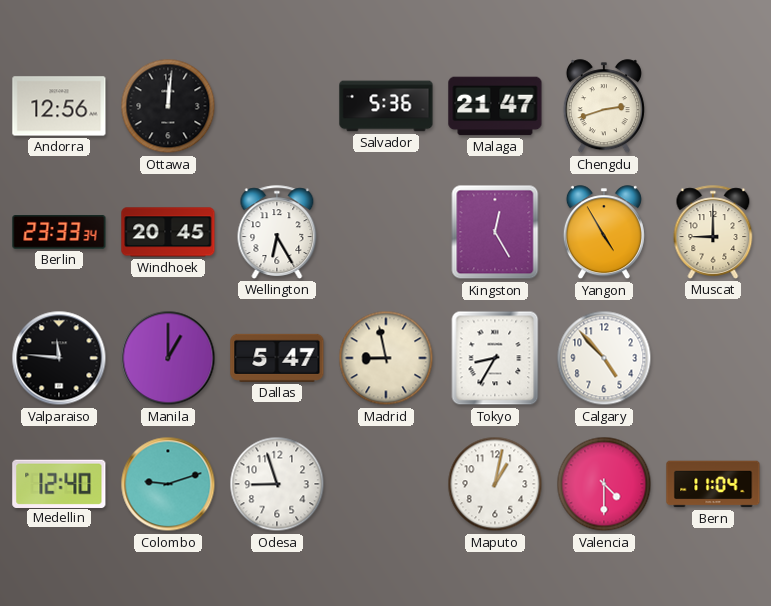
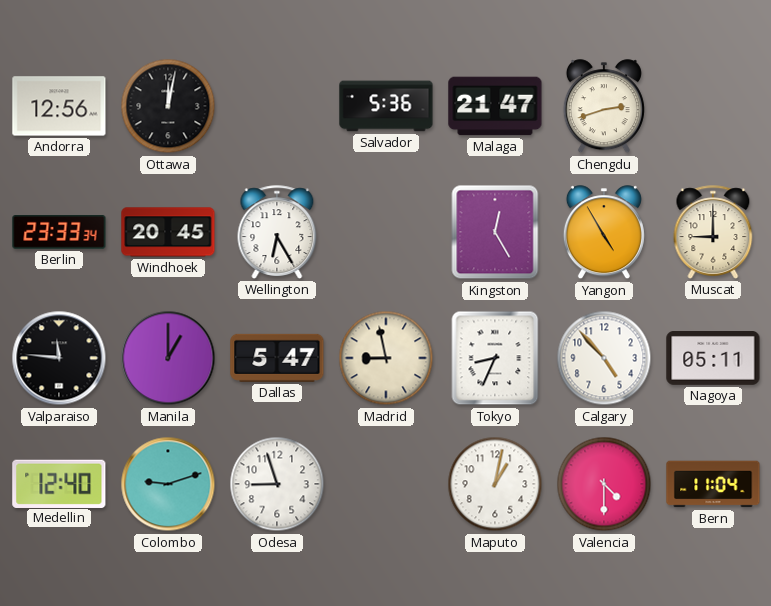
Ottawa: 12:01 -> 12:02 (168, 106)
Tokyo: 8:35 -> 8:34 (495, 358)
Nagoya: none -> 05:11 (713, 359)
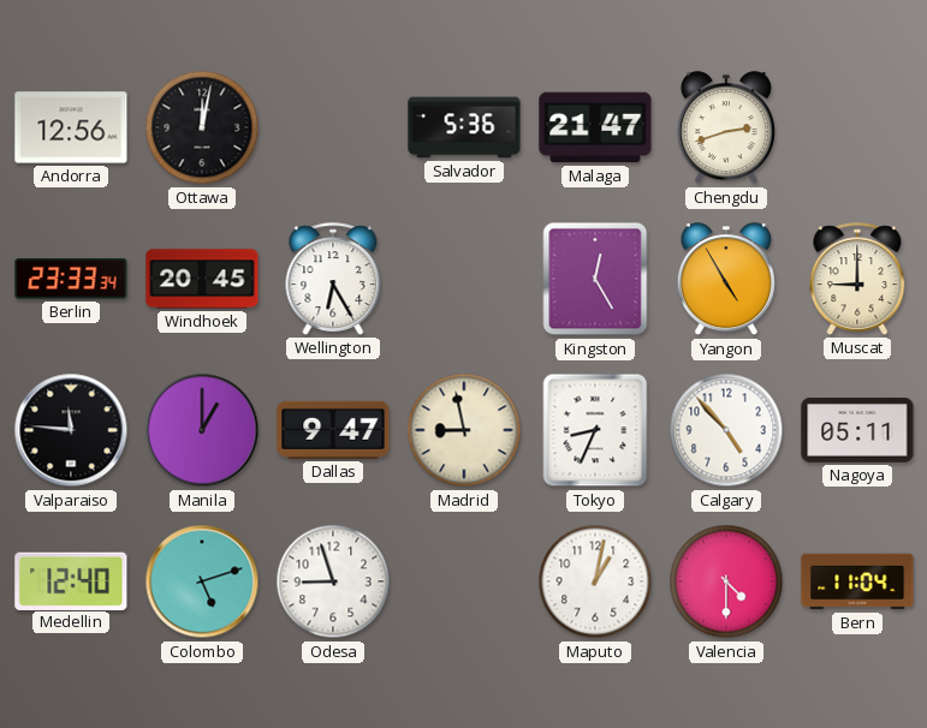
Dallas: 5:47 -> 9:47 (333, 430)
Colombo: 9:12 -> 5:12 (202, 581)
